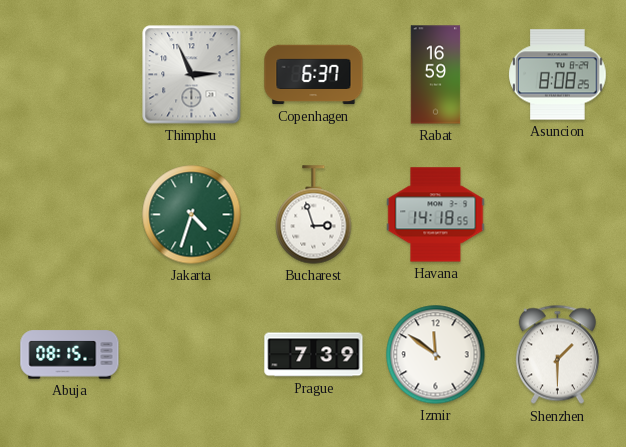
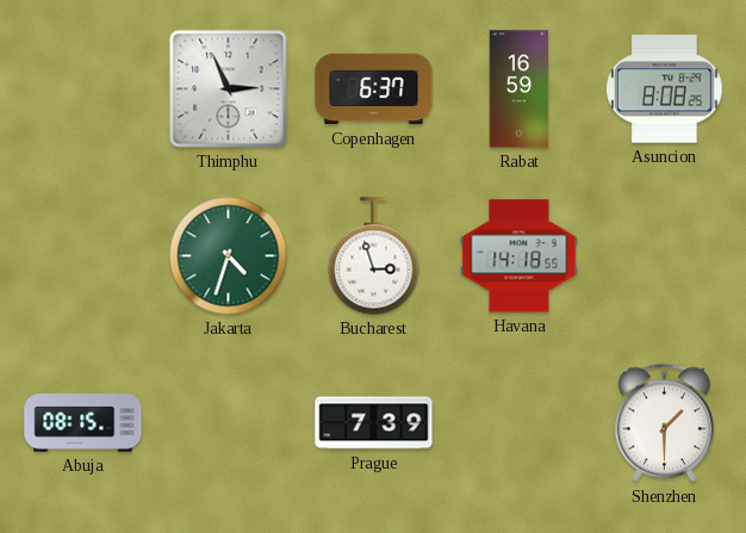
Izmir: 11:51 -> none (436, 355)
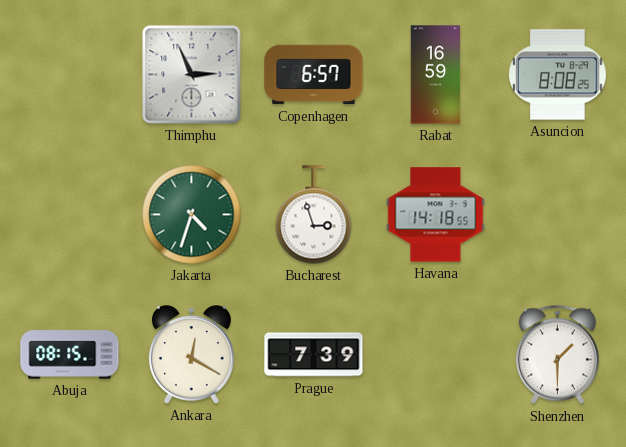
Copenhagen: 6:37 -> 6:57 (314, 75)
Ankara: none -> 12:20 (192, 355)
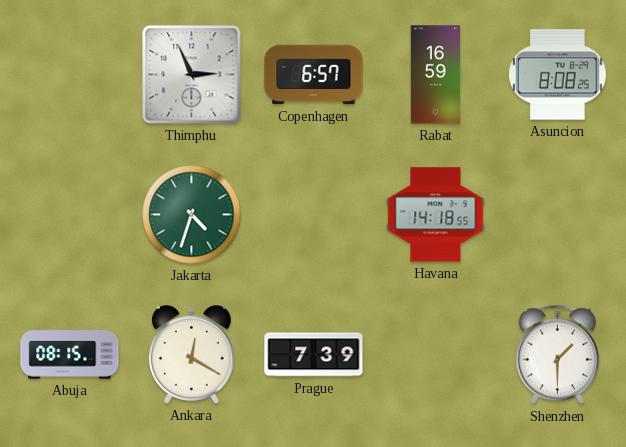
Bucharest: 2:57 -> none (314, 215)
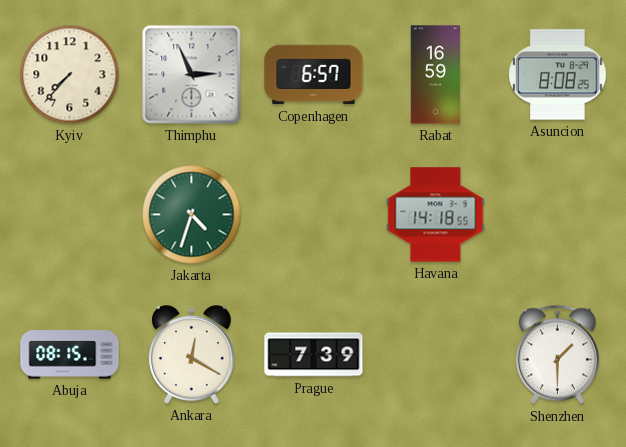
Kyiv: none -> 7:37 (70, 75)
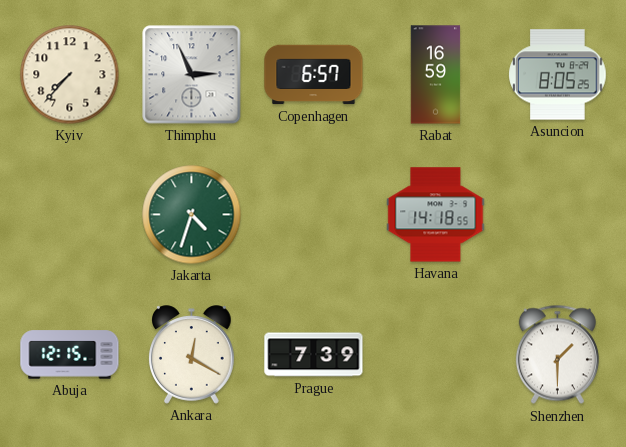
Asuncion: 8:08 -> 8:05 (558, 75)
Abuja: 08:15 -> 12:15 (70, 355)
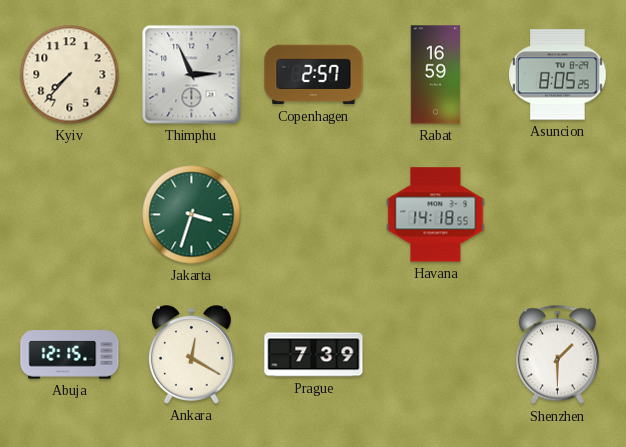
Copenhagen: 6:57 -> 2:57 (314, 75)
Jakarta: 4:33 -> 3:33 (192, 215)
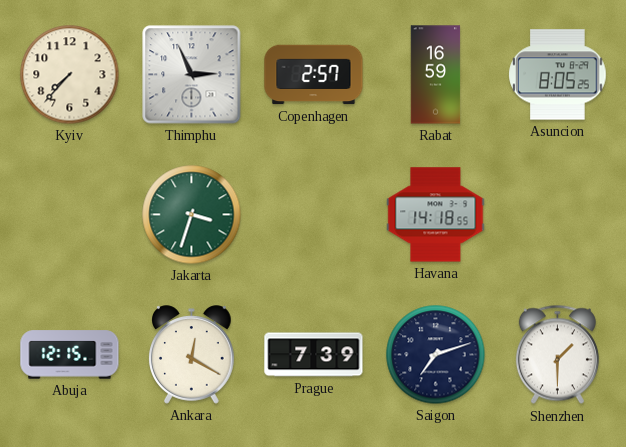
Saigon: none -> 7:12 (436, 355)
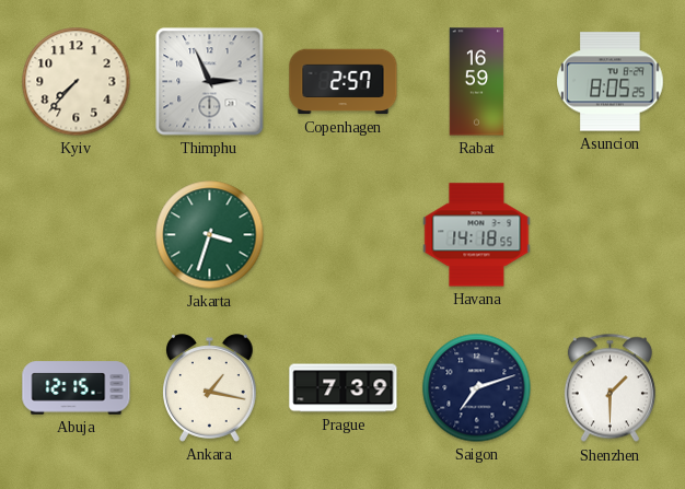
Ankara: 12:20 -> 1:17 (210, 388)
